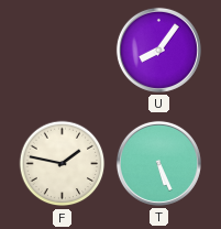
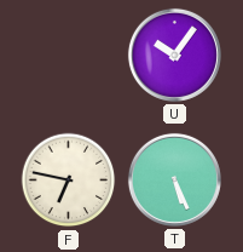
U: 8:06 -> 10:06 (174, 55)
F: 1:47 -> 6:47 (69, 181)
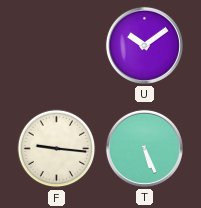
U: 10:06 -> 10:09 (144, 45)
F: 6:47 -> 9:16 (57, 149)
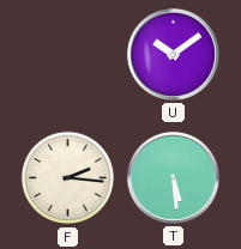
F: 9:16 -> 2:16 (68, 178)
T: 5:26 -> 5:29 (173, 177)
